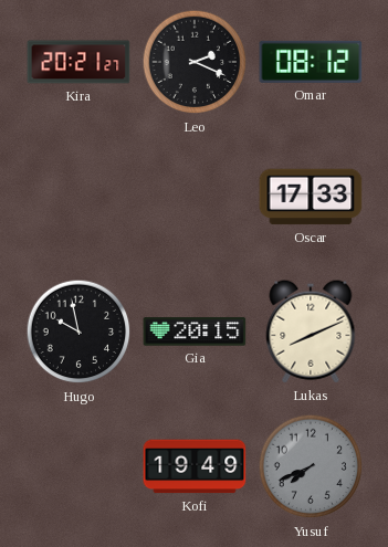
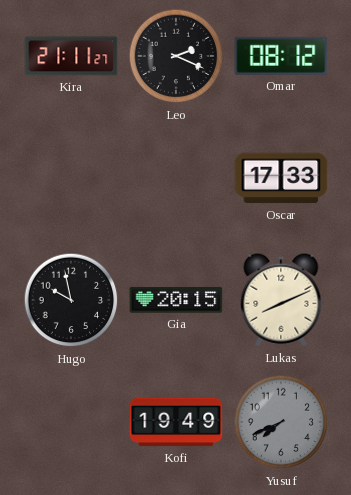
Kira: 20:21 -> 21:11 (71, 56)
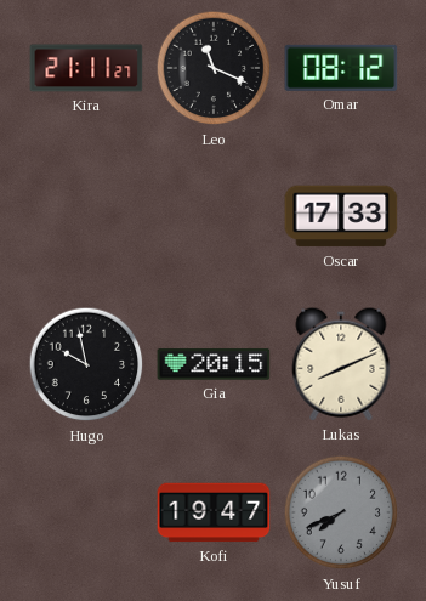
Leo: 2:19 -> 11:19 (214, 68)
Kofi: 19:49 -> 19:47 (214, 512)
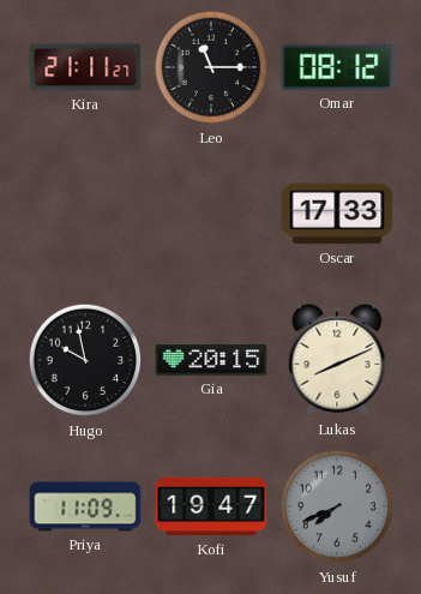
Leo: 11:19 -> 11:15 (211, 67)
Priya: none -> 11:09 (85, 506)
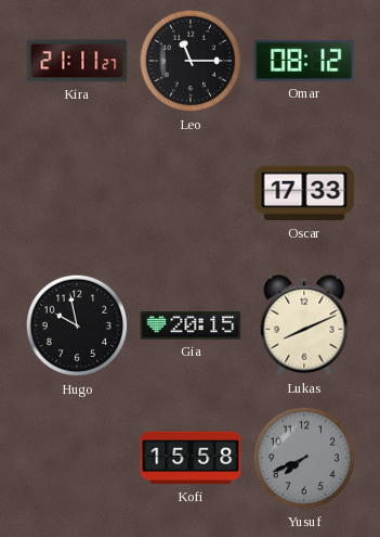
Priya: 11:09 -> none (85, 506)
Kofi: 19:47 -> 15:58 (191, 458)
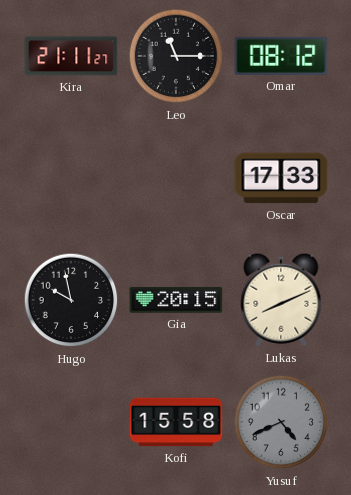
Yusuf: 7:41 -> 4:41 (281, 422)
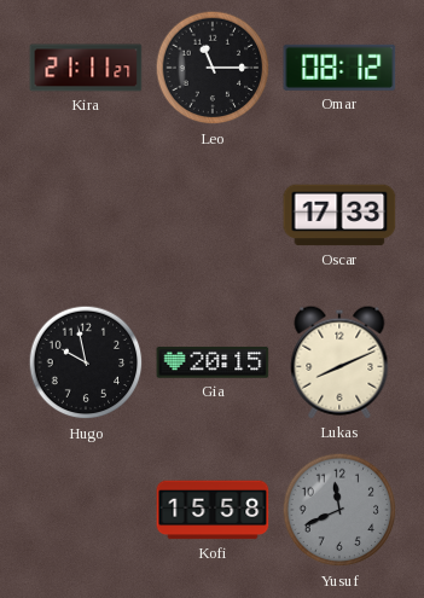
Yusuf: 4:41 -> 11:41 (339, 510)
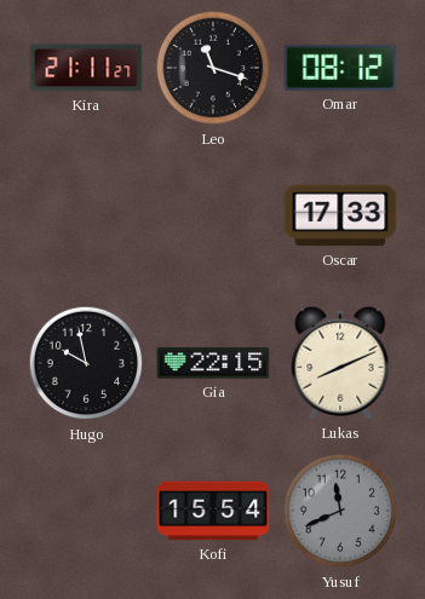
Leo: 11:15 -> 11:18 (213, 68)
Gia: 20:15 -> 22:15 (213, 363)
Kofi: 15:58 -> 15:54 (213, 511)
